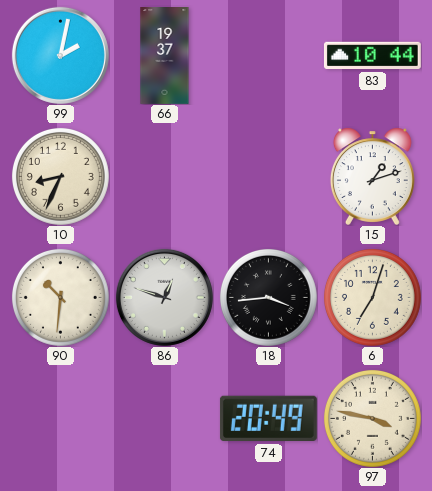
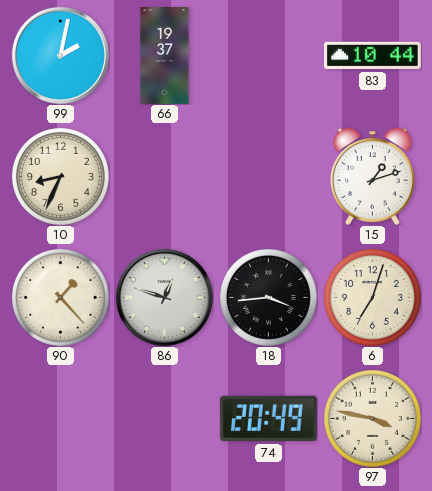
90: 10:31 -> 1:23 (60, 297)
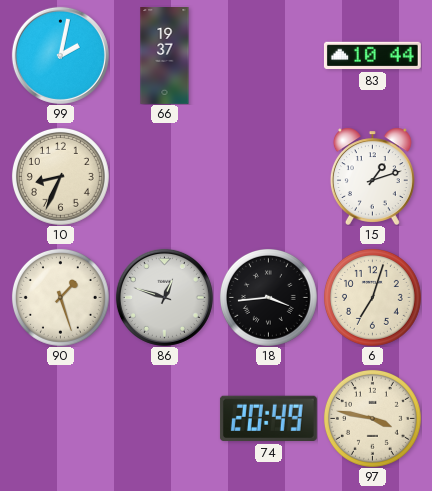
90: 1:23 -> 1:27 (60, 297)
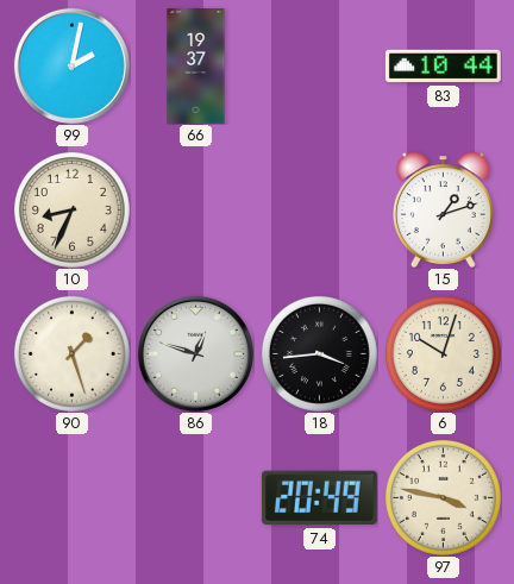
6: 7:03 -> 10:03 (443, 353)
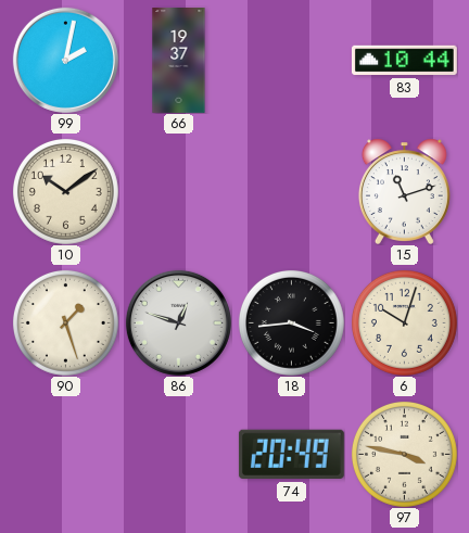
10: 8:34 -> 10:09 (65, 191)
15: 1:12 -> 11:12 (404, 191)
